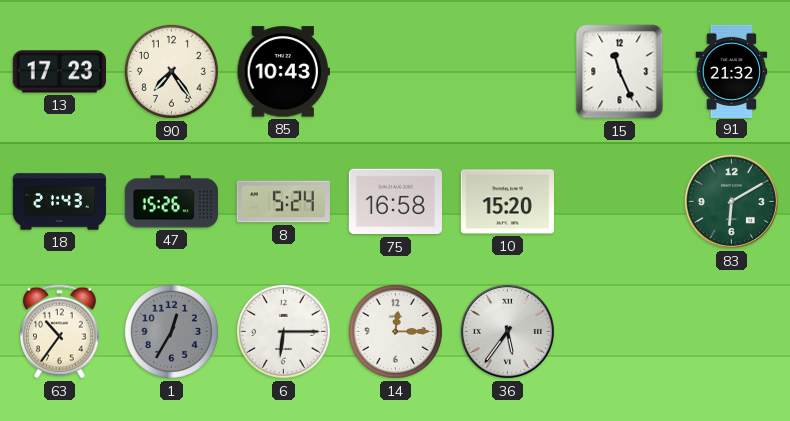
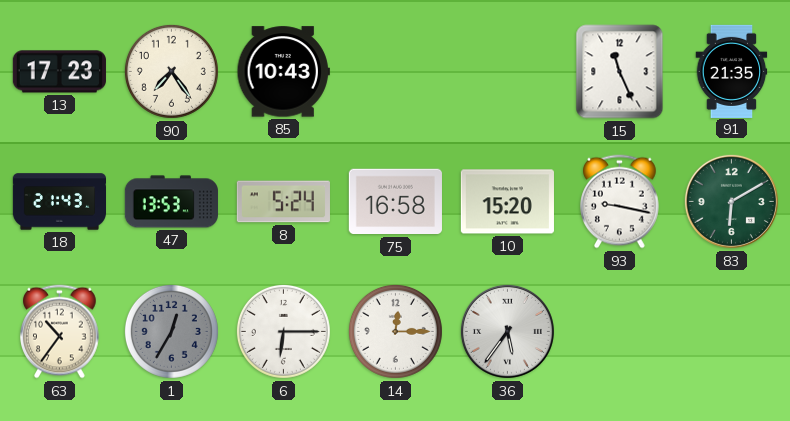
91: 21:32 -> 21:35 (732, 71)
47: 15:26 -> 13:53 (171, 202)
93: none -> 9:17 (620, 202)
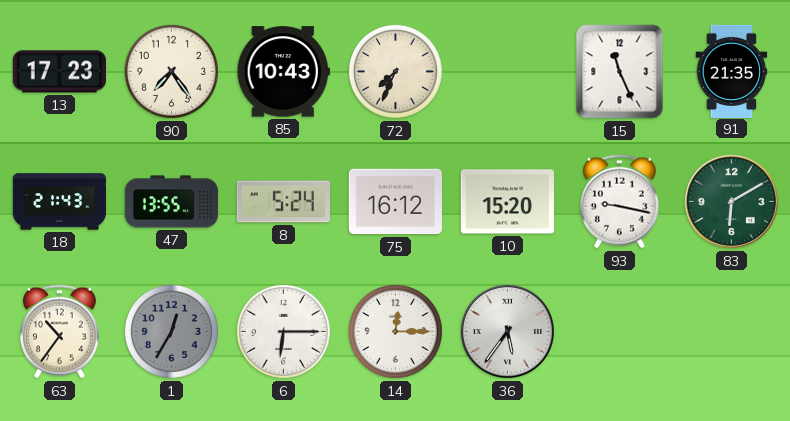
72: none -> 7:34 (395, 71)
47: 13:53 -> 13:55 (171, 202)
75: 16:58 -> 16:12 (395, 202)
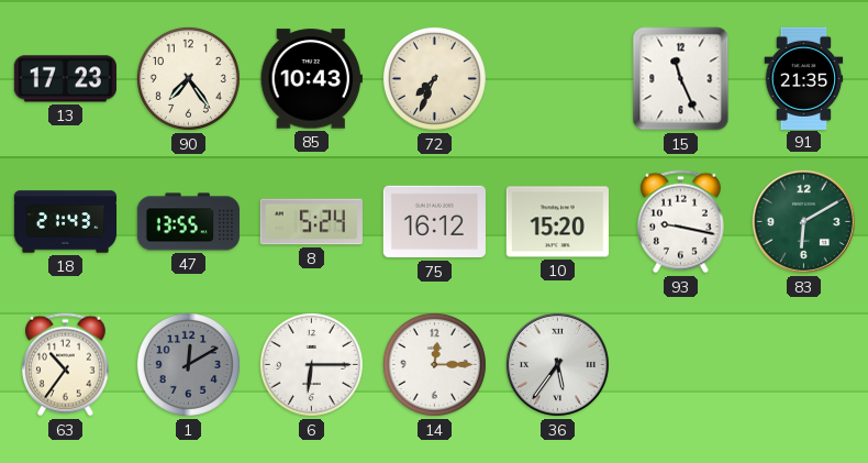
1: 12:35 -> 12:10 (188, 364)
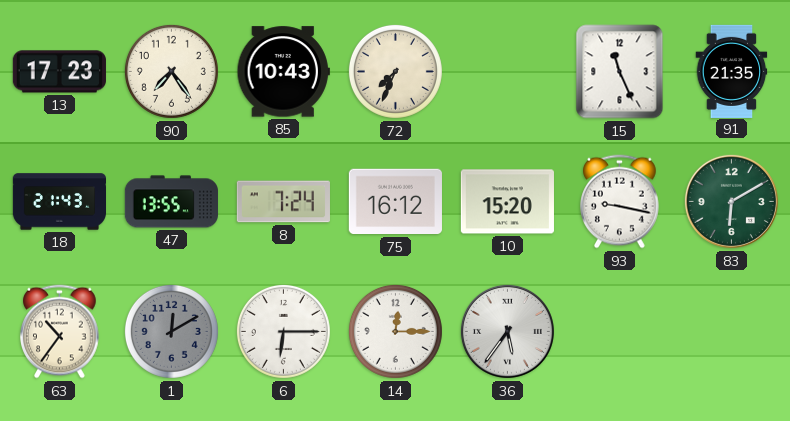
8: 5:24 -> 7:24 (283, 202)
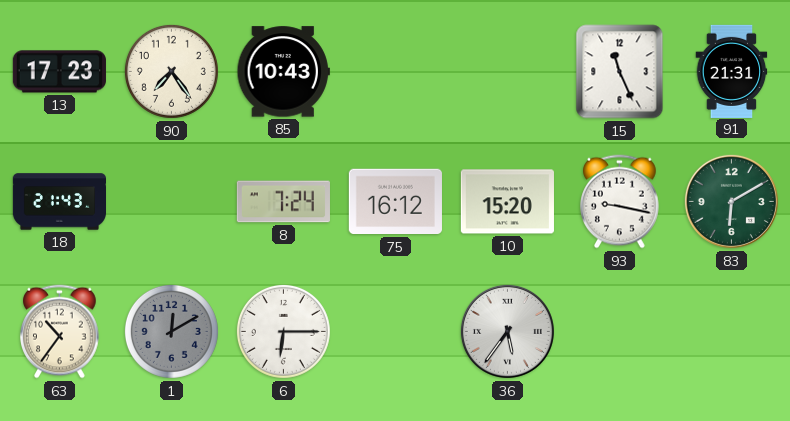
72: 7:34 -> none (395, 71)
91: 21:35 -> 21:31 (732, 71)
47: 13:55 -> none (171, 202)
14: 12:15 -> none (395, 331)
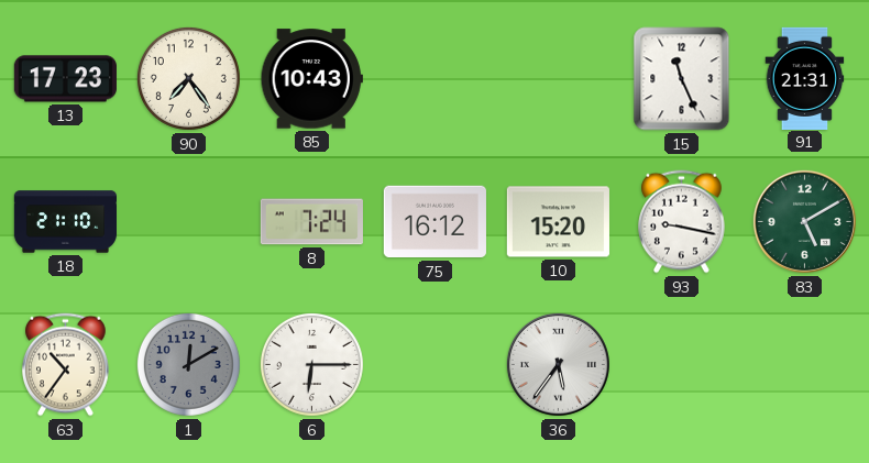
18: 21:43 -> 21:10 (65, 222)
83: 6:10 -> 5:10 (804, 221)
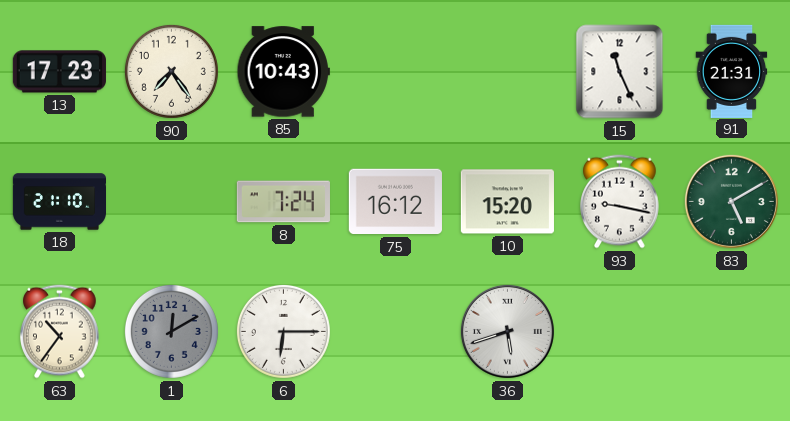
36: 5:36 -> 5:42 (507, 331)
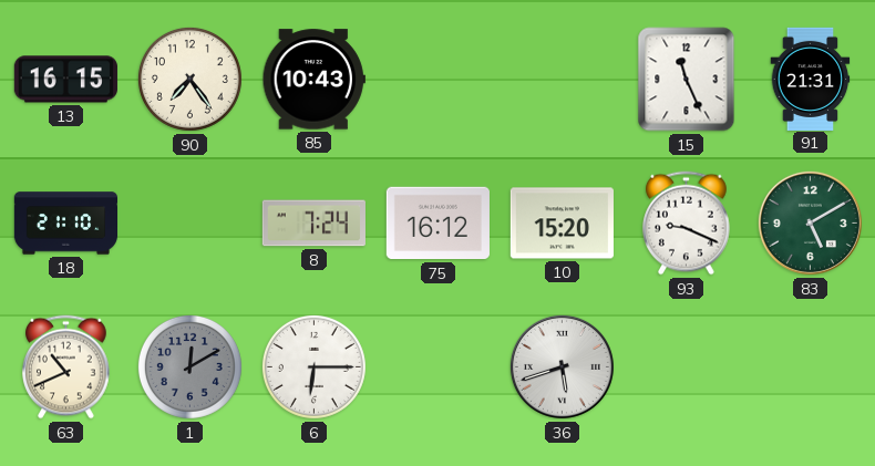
13: 17:23 -> 16:15 (65, 80)
93: 9:17 -> 9:19 (687, 224)
63: 10:36 -> 10:41 (66, 367)
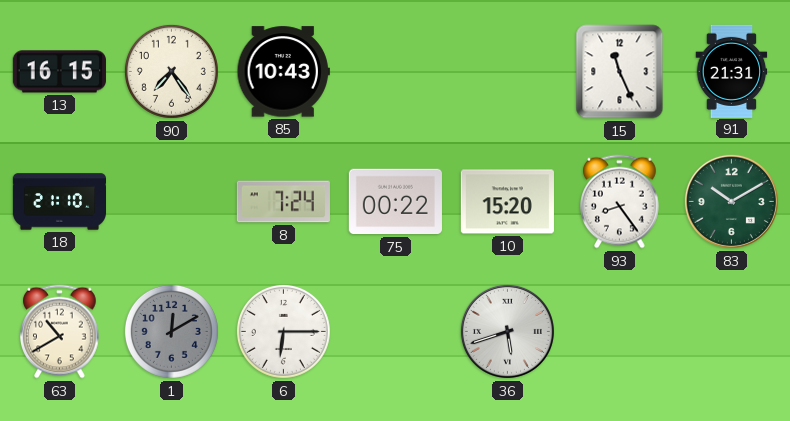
75: 16:12 -> 00:22 (395, 202)
93: 9:19 -> 8:24 (620, 202)
83: 5:10 -> 10:10 (731, 201)
63: 10:41 -> 10:40 (60, 332)
